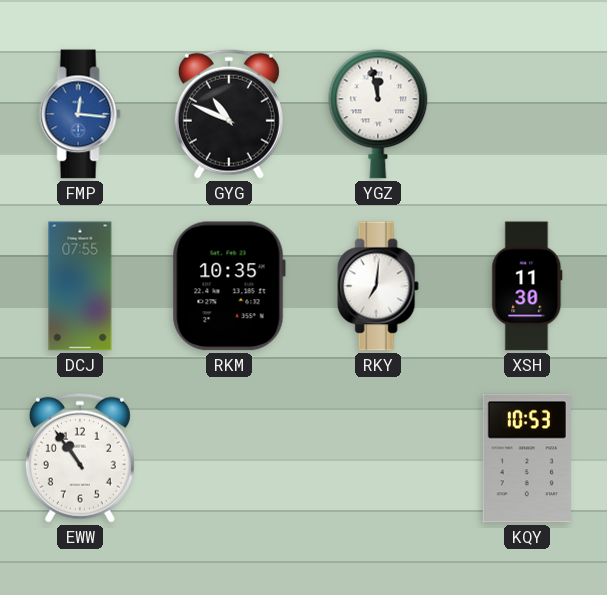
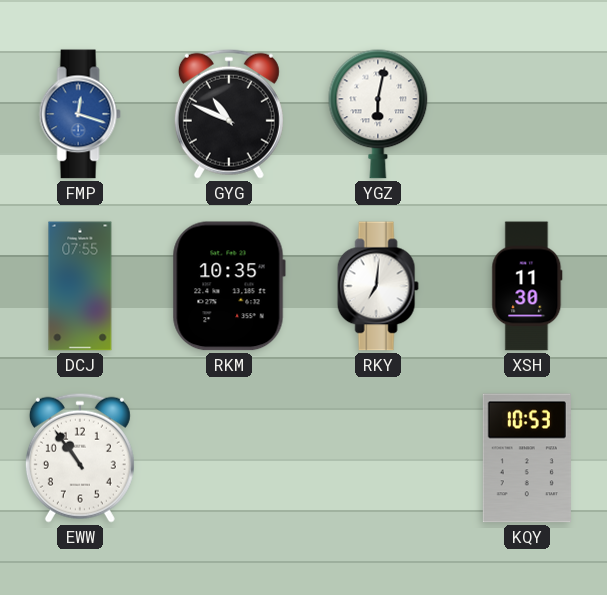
FMP: 12:16 -> 12:18 (80, 114)
YGZ: 11:58 -> 6:02 (378, 114)
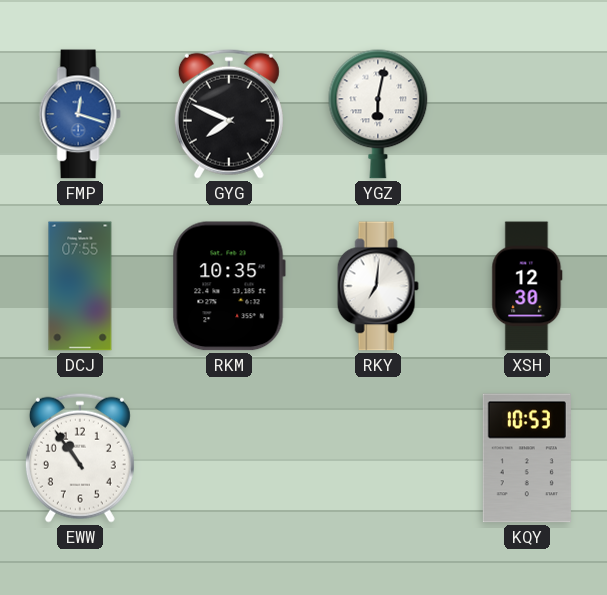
GYG: 10:49 -> 7:49 (229, 114)
XSH: 11:30 -> 12:30 (527, 286)
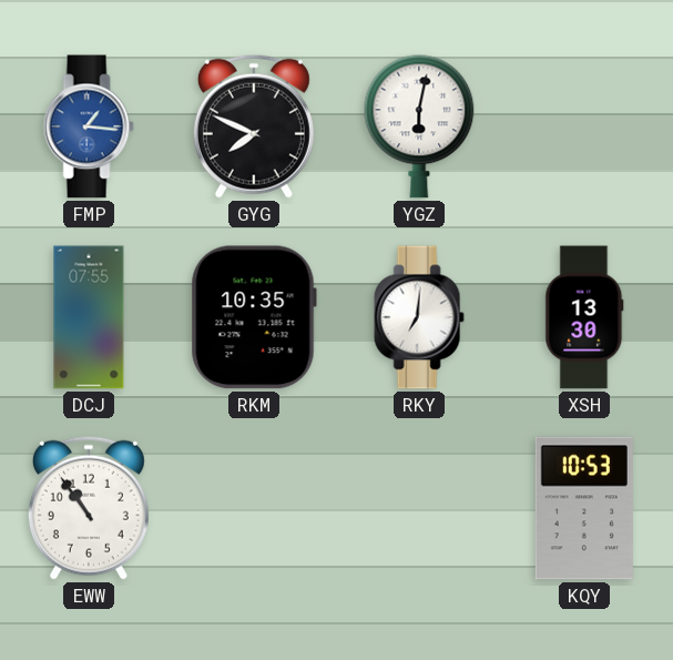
FMP: 12:18 -> 1:16 (89, 126)
XSH: 12:30 -> 13:30 (584, 317)
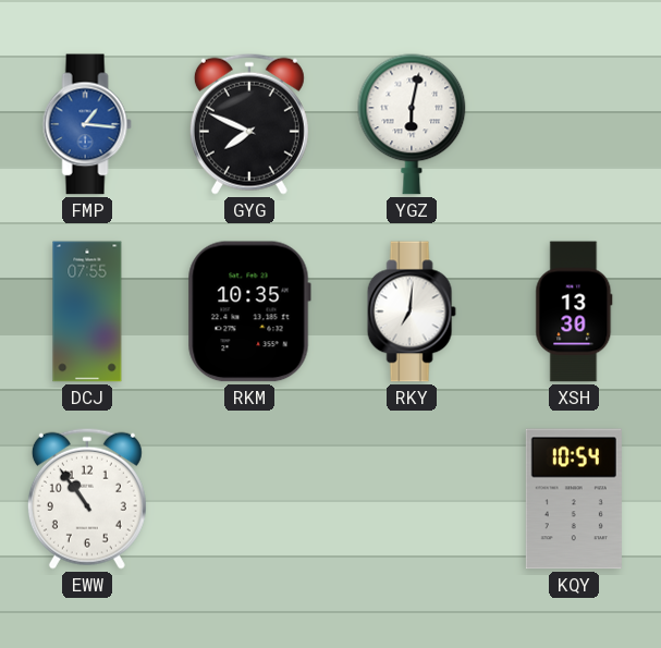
KQY: 10:53 -> 10:54 (574, 499)
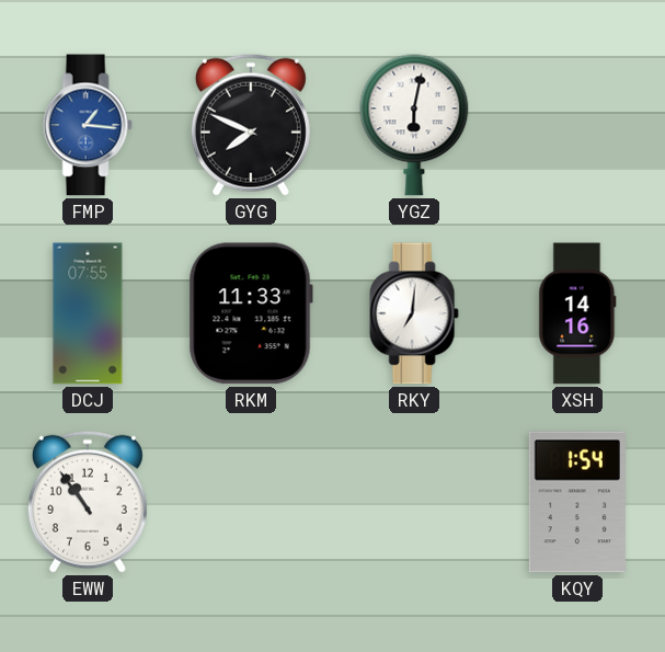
RKM: 10:35 -> 11:33 (251, 313)
XSH: 13:30 -> 14:16 (577, 313)
KQY: 10:54 -> 1:54 (577, 502)
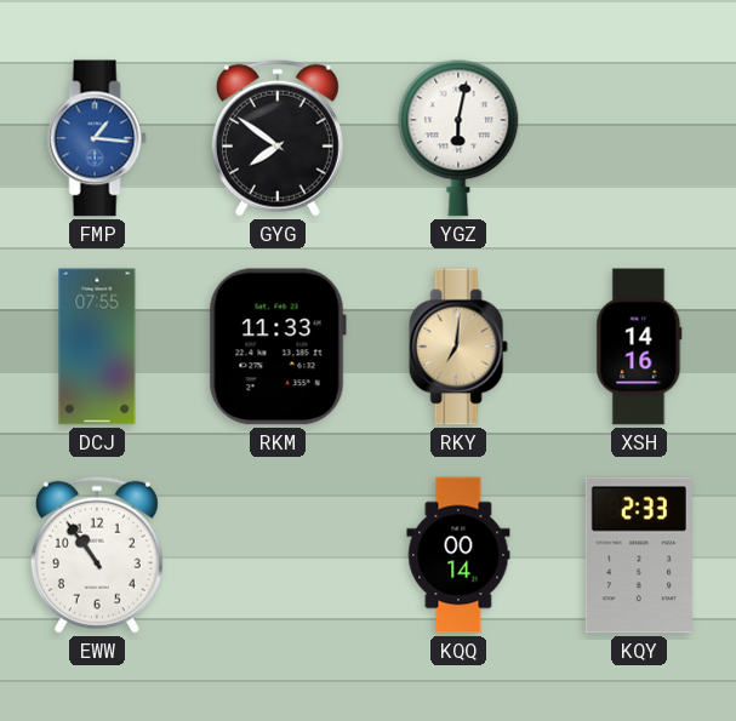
GYG: 7:49 -> 7:51 (278, 138)
RKY dial: white -> champagne (458, 347)
KQQ: none -> 00:14 (458, 555)
KQY: 1:54 -> 2:33 (639, 555)
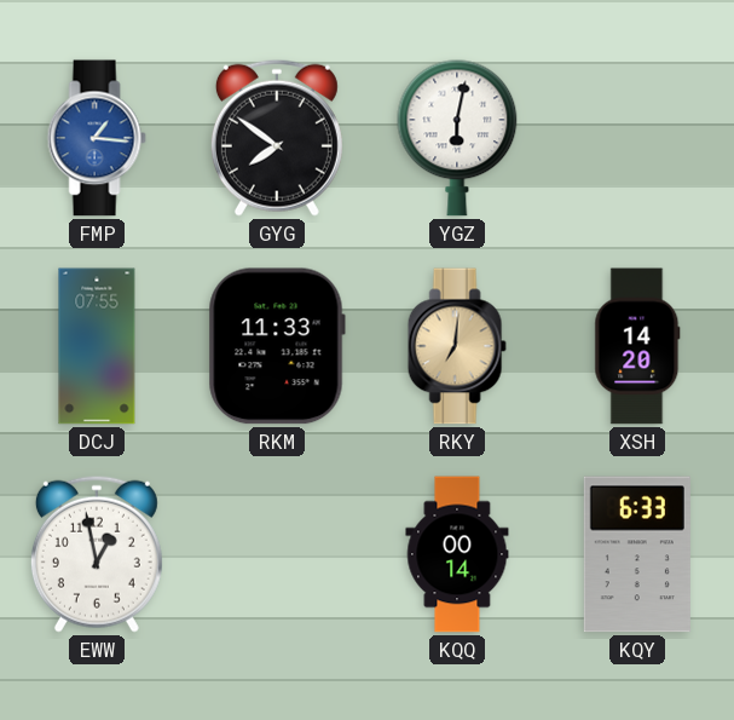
XSH: 14:16 -> 14:20 (637, 346)
EWW: 10:54 -> 12:58 (97, 554)
KQY: 2:33 -> 6:33 (637, 554)
